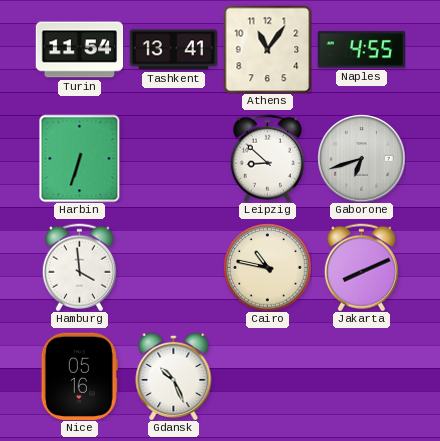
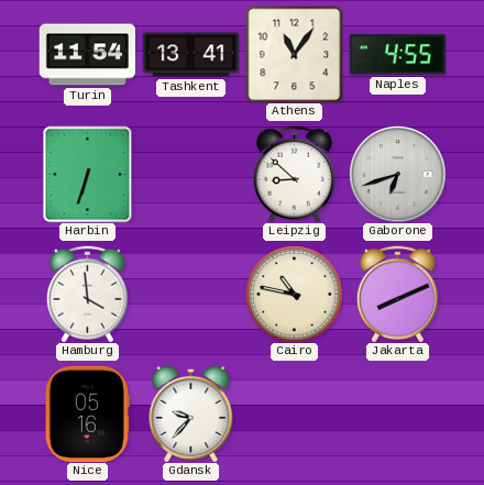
Gdansk: 10:26 -> 9:37 (191, 414)
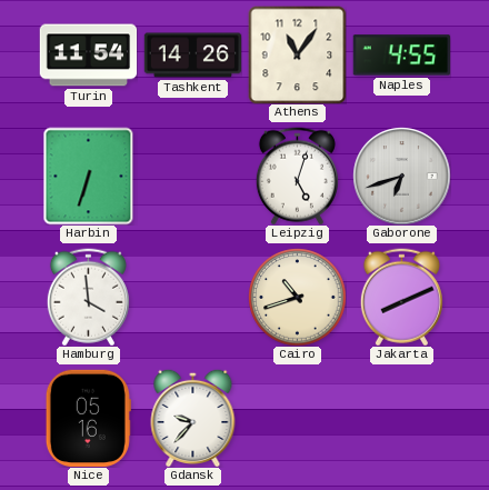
Tashkent: 13:41 -> 14:26 (192, 56)
Leipzig: 8:52 -> 5:03 (297, 176)
Cairo: 10:47 -> 10:42 (297, 297)
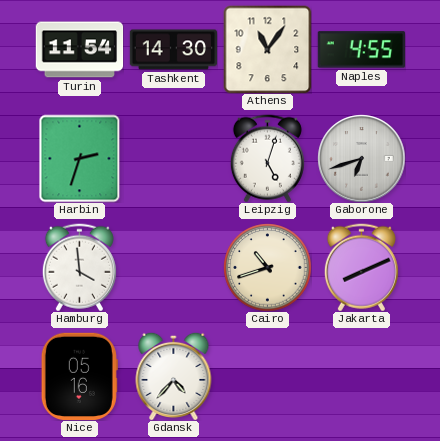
Tashkent: 14:26 -> 14:30 (173, 50)
Harbin: 6:33 -> 2:33 (80, 158)
Gdansk: 9:37 -> 4:37 (174, 376)
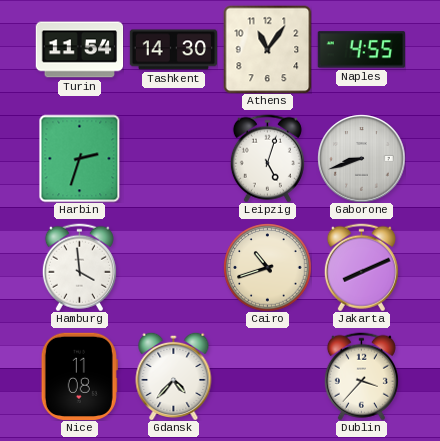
Gaborone: 6:42 -> 8:42 (361, 158)
Nice: 05:16 -> 11:08 (79, 376)
Dublin: none -> 3:37 (361, 376)
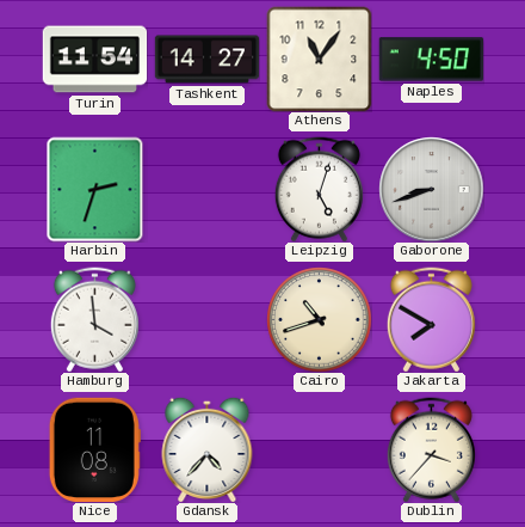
Tashkent: 14:30 -> 14:27 (206, 60)
Naples: 4:55 -> 4:50 (431, 60)
Jakarta: 8:11 -> 7:50 (431, 319)
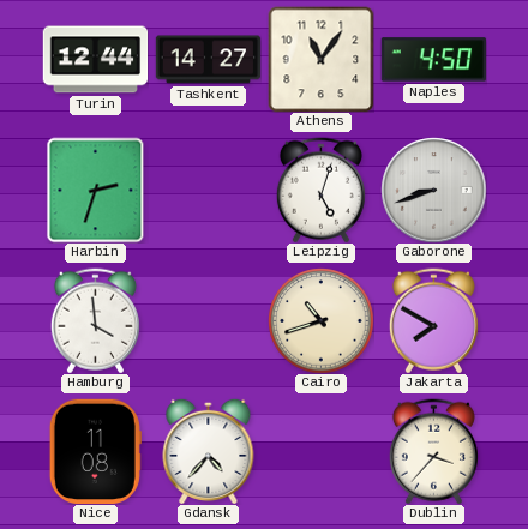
Turin: 11:54 -> 12:44 (95, 60)
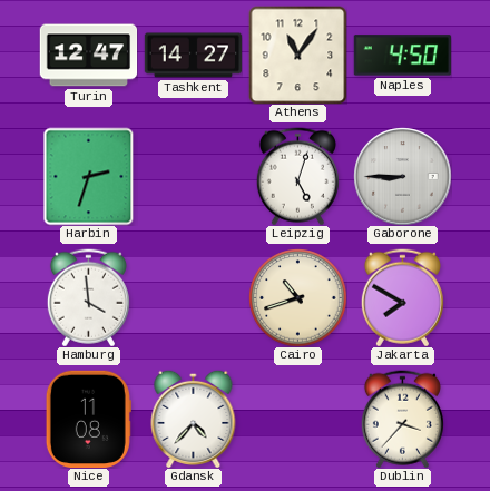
Turin: 12:44 -> 12:47 (88, 56)
Gaborone: 8:42 -> 8:45 (402, 176)
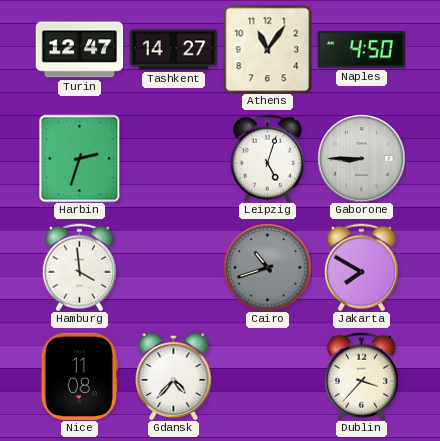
Cairo dial: cream -> grey (267, 267)
